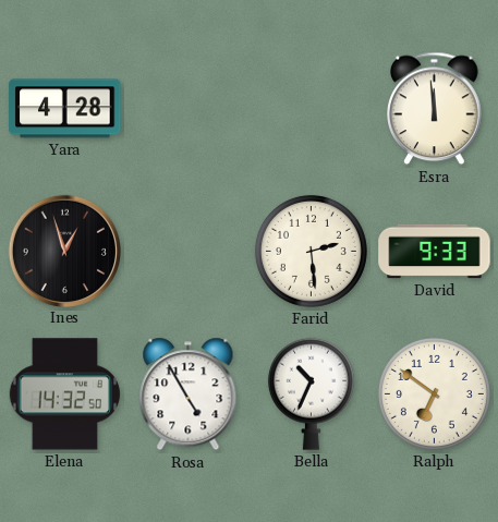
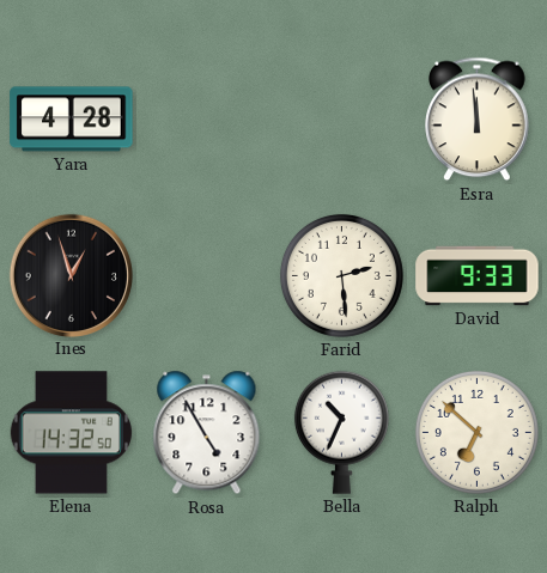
Ralph: 6:51 -> 6:52 (476, 432)
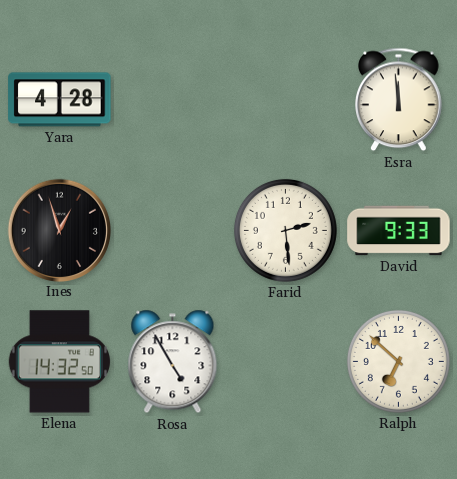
Bella: 10:34 -> none (341, 432)
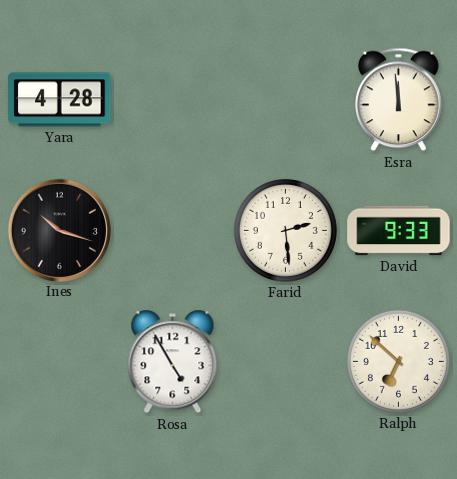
Ines: 12:57 -> 10:18 (59, 230)
Elena: 14:32 -> none (59, 362)
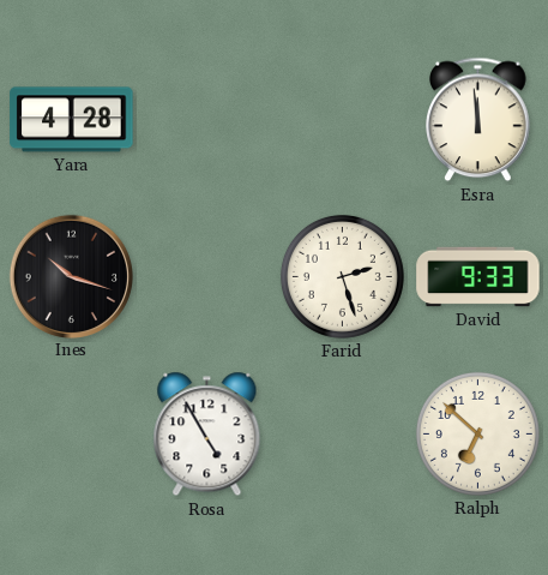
Farid: 2:29 -> 2:27 (342, 276)
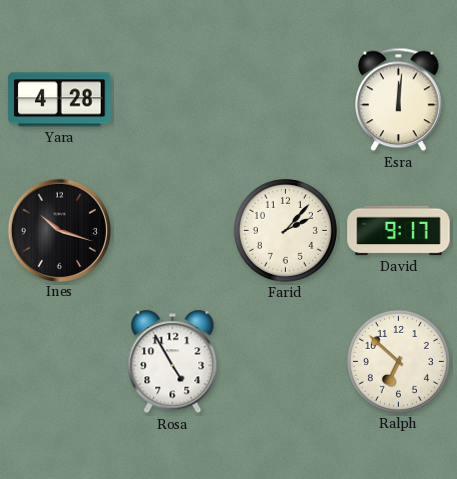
Esra: 11:59 -> 12:01 (399, 100)
Farid: 2:27 -> 2:07 (285, 230)
David: 9:33 -> 9:17 (399, 231)
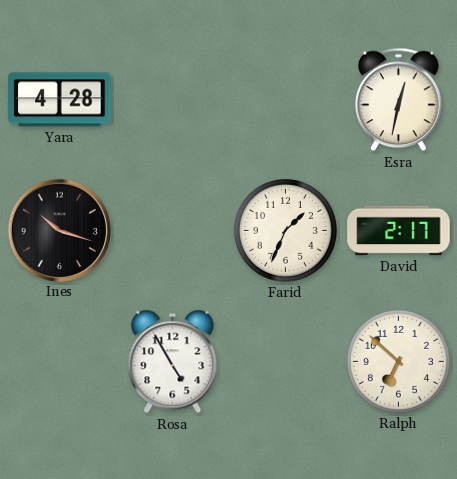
Esra: 12:01 -> 12:32 (399, 100)
Farid: 2:07 -> 1:34 (285, 230)
David: 9:17 -> 2:17 (399, 231)
